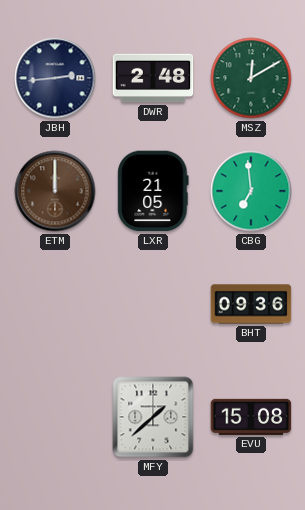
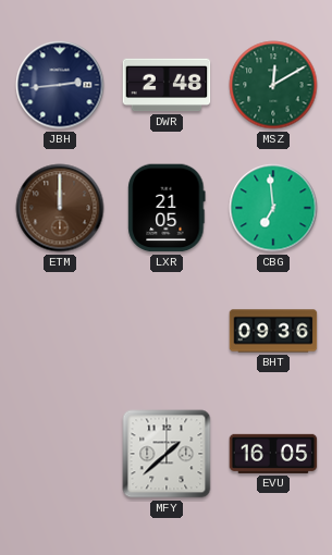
EVU: 15:08 -> 16:05 (273, 454)
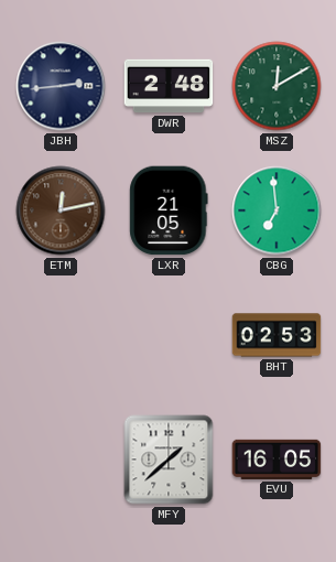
ETM: 12:00 -> 12:13 (61, 210)
BHT: 09:36 -> 02:53 (277, 335)
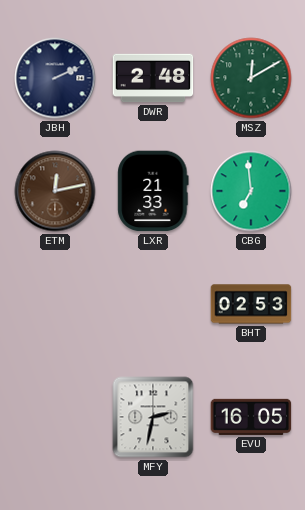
JBH: 2:44 -> 2:11 (55, 78)
LXR: 21:05 -> 21:33 (153, 191)
MFY: 1:38 -> 2:32 (153, 417)
